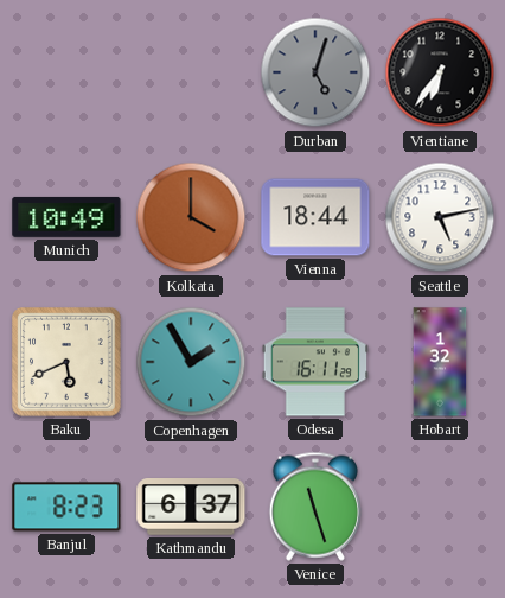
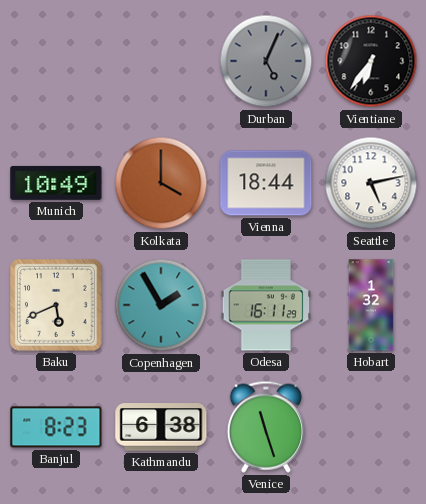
Durban: 5:03 -> 5:04 (266, 61)
Kathmandu: 6:37 -> 6:38 (161, 428)
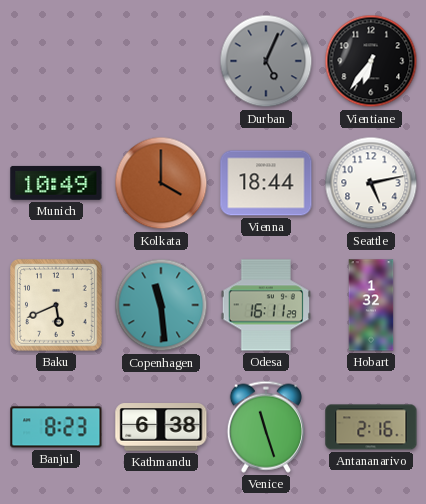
Copenhagen: 1:55 -> 11:29 (161, 305)
Antananarivo: none -> 2:16 (371, 427)
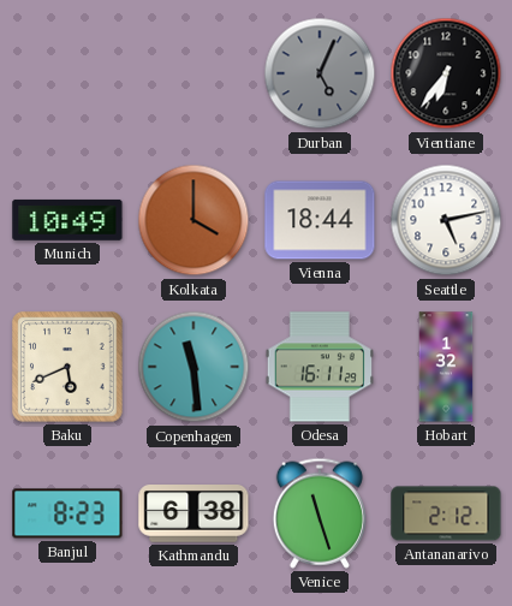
Antananarivo: 2:16 -> 2:12 (446, 513)
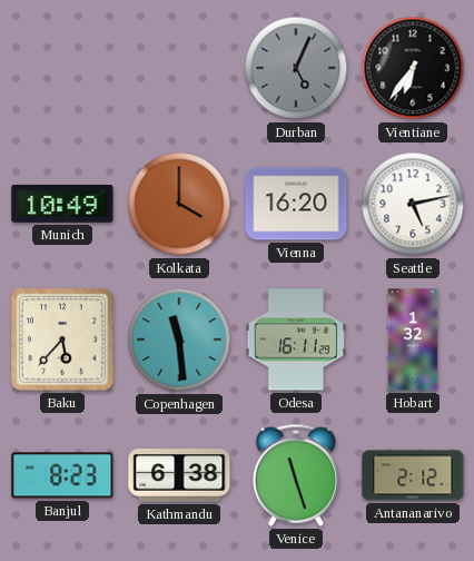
Vienna: 18:44 -> 16:20 (296, 204)
Baku: 5:41 -> 5:37 (63, 341)
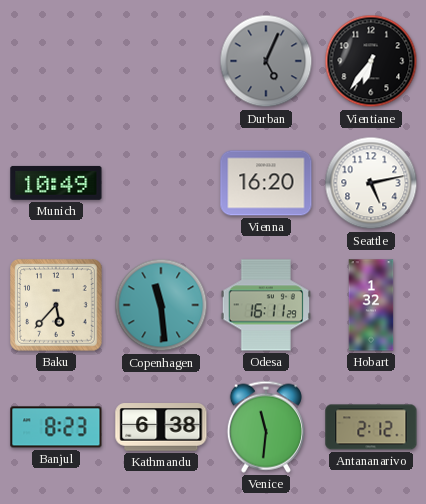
Kolkata: 4:00 -> none (179, 204)
Venice: 11:27 -> 11:31 (266, 427)
